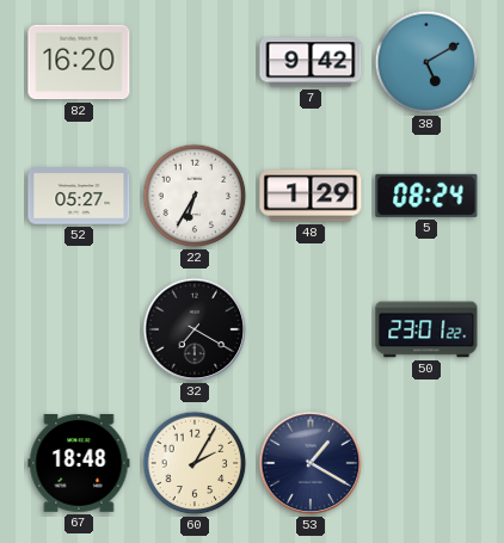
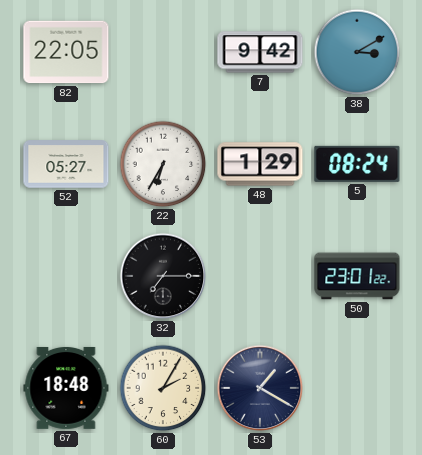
82: 16:20 -> 22:05 (66, 52)
38: 5:10 -> 3:10 (357, 52)
32: 7:20 -> 7:15 (163, 276)
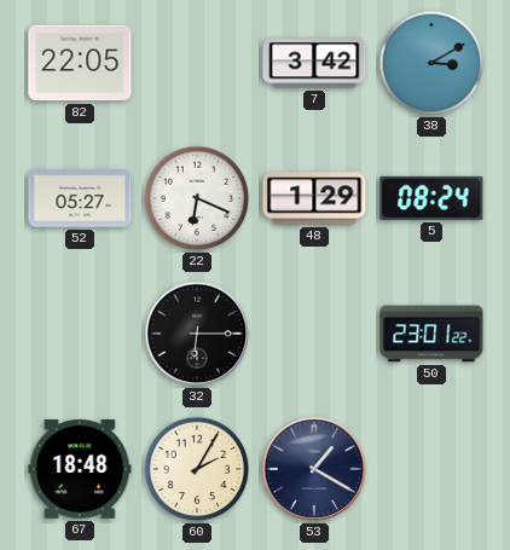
7: 9:42 -> 3:42 (314, 63)
22: 6:35 -> 6:19 (197, 198)
32: 7:15 -> 6:15 (197, 334)
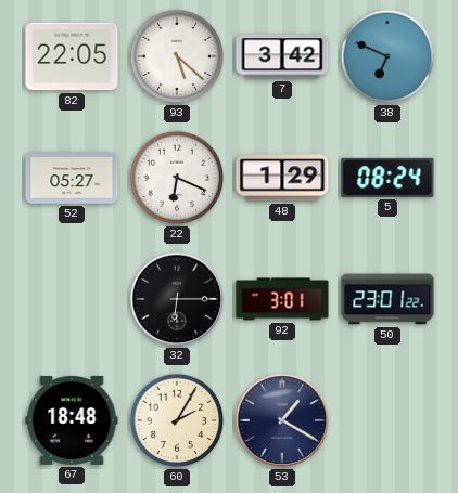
93: none -> 5:22 (177, 56)
38: 3:10 -> 6:49 (387, 56)
92: none -> 3:01 (282, 299)
